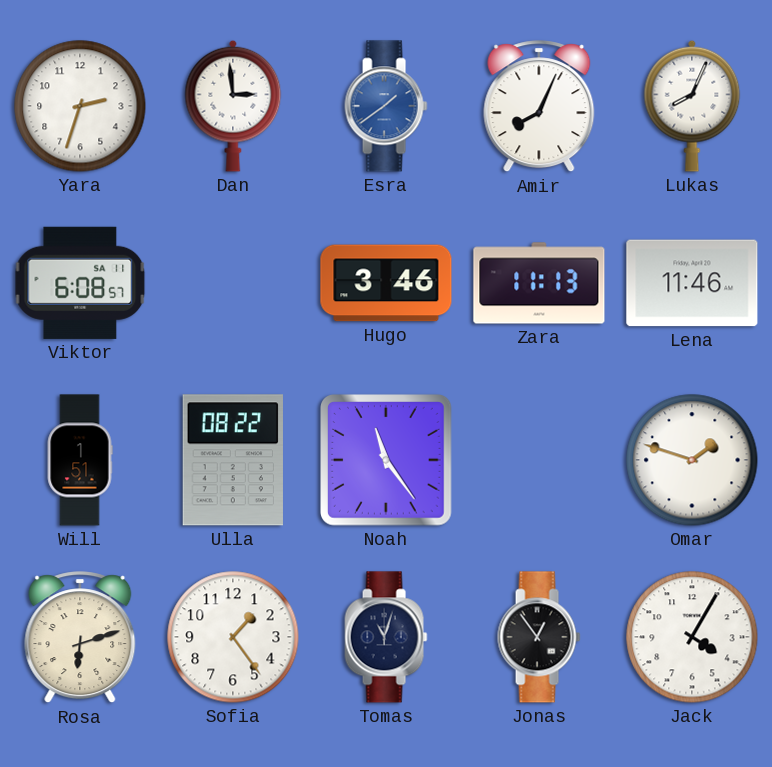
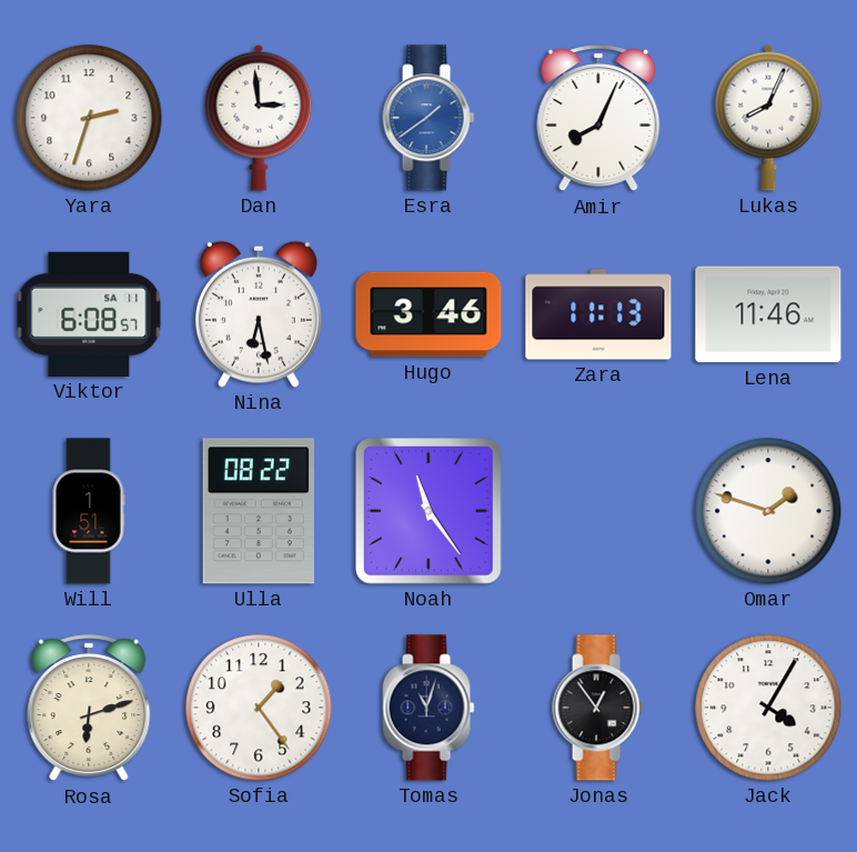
Nina: none -> 6:28 (259, 314)
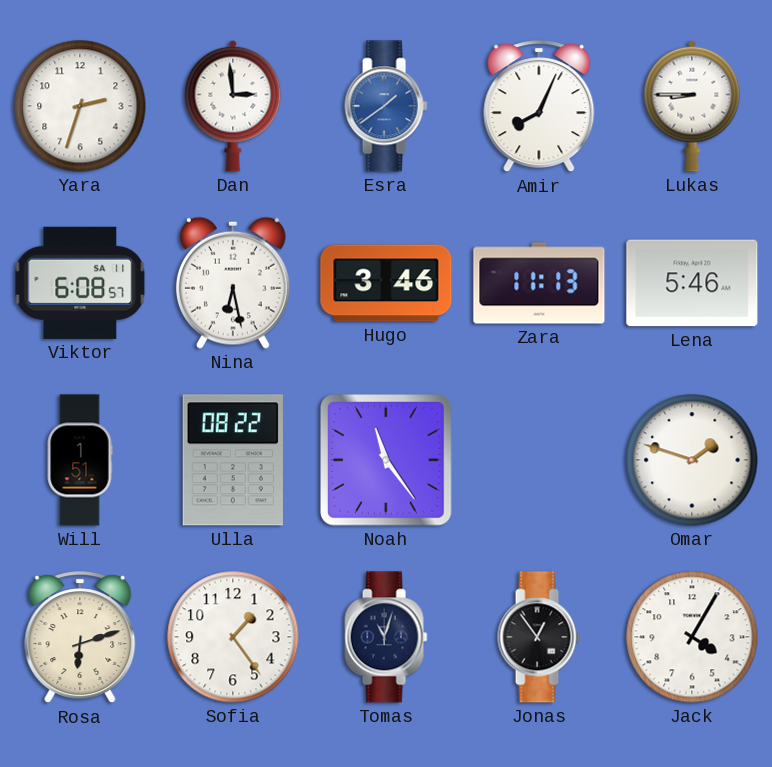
Lukas: 8:04 -> 8:45 (692, 106)
Lena: 11:46 -> 5:46 (692, 283)
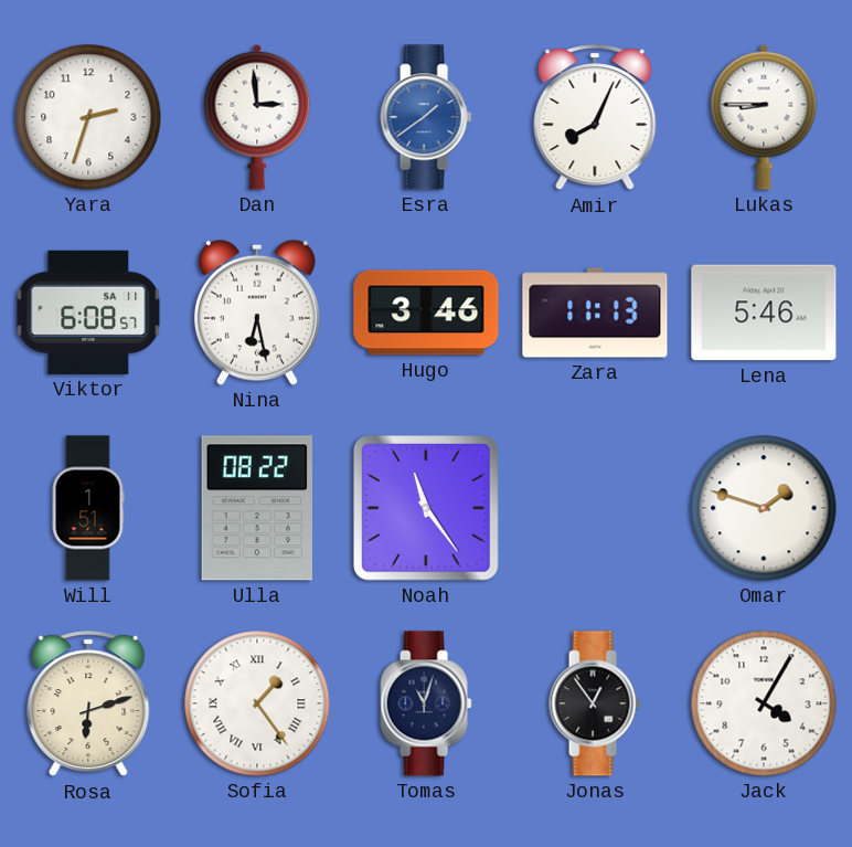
Sofia numerals: Arabic -> Roman (257, 703)
